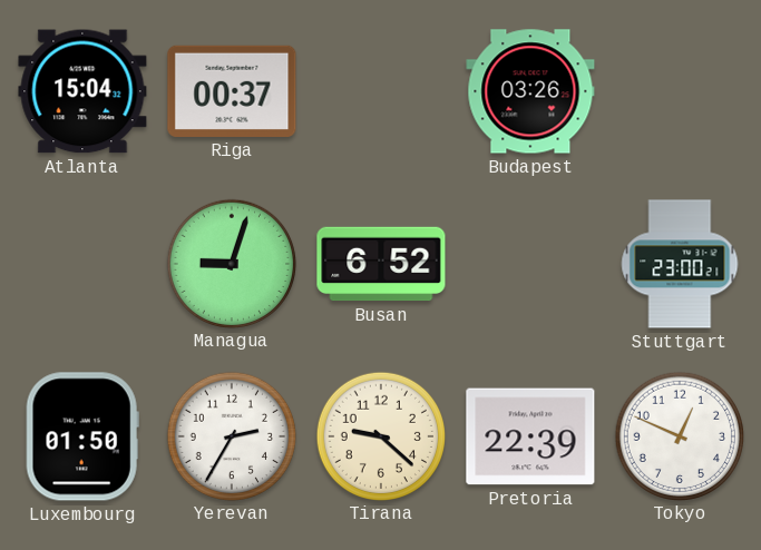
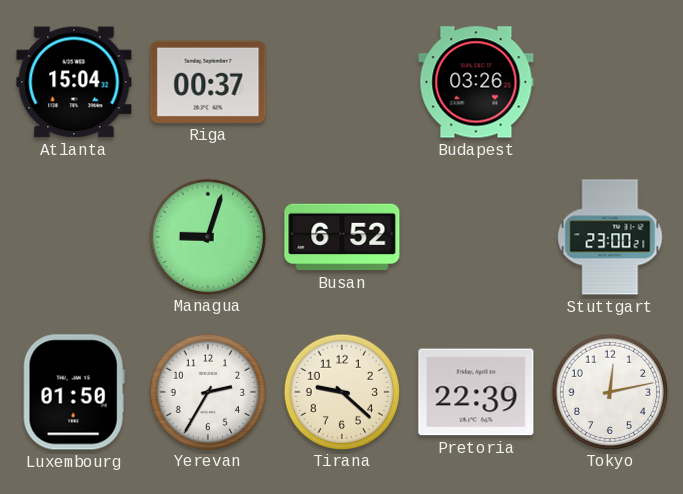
Tokyo: 12:49 -> 12:13 (609, 391)
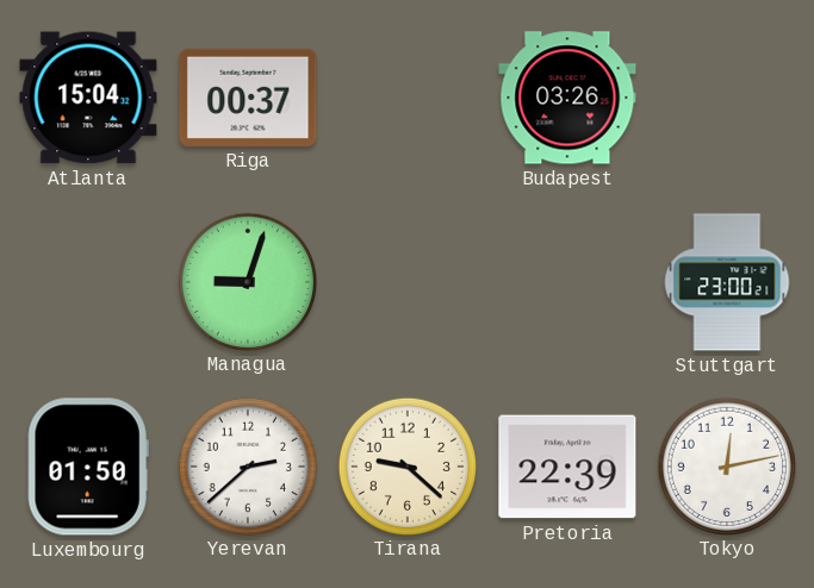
Busan: 6:52 -> none (342, 237)
Yerevan: 2:35 -> 2:38 (247, 465)
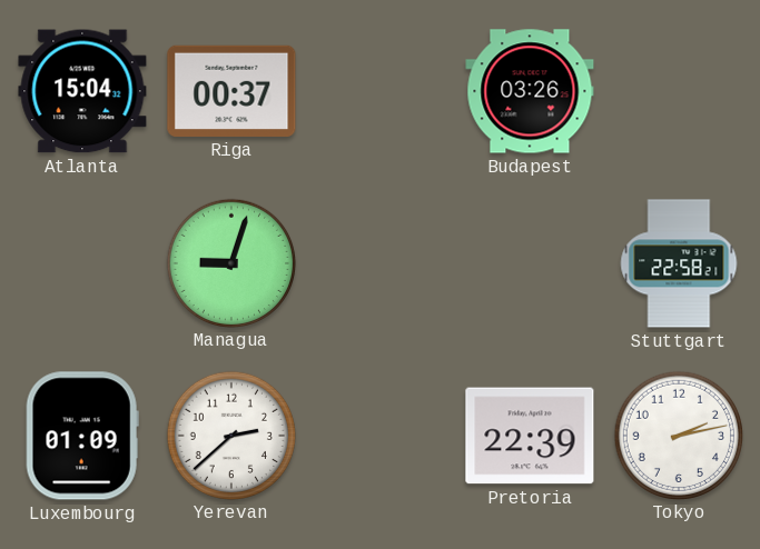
Stuttgart: 23:00 -> 22:58 (679, 263)
Luxembourg: 01:50 -> 01:09 (82, 436)
Tirana: 9:22 -> none (406, 465)
Tokyo: 12:13 -> 2:13 (678, 435)
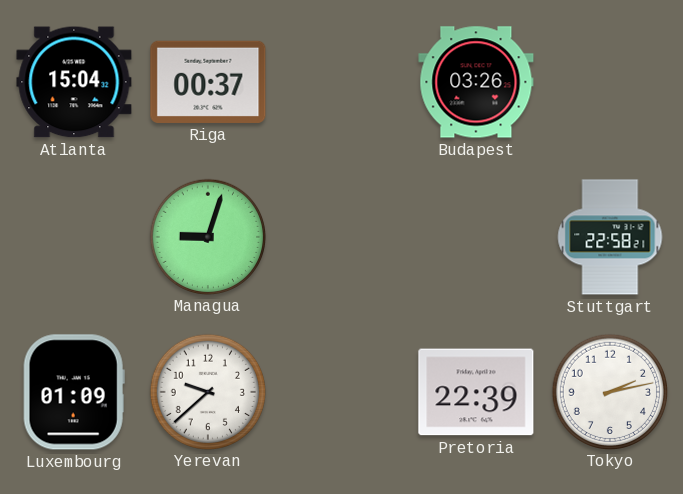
Yerevan: 2:38 -> 9:38 (207, 391)
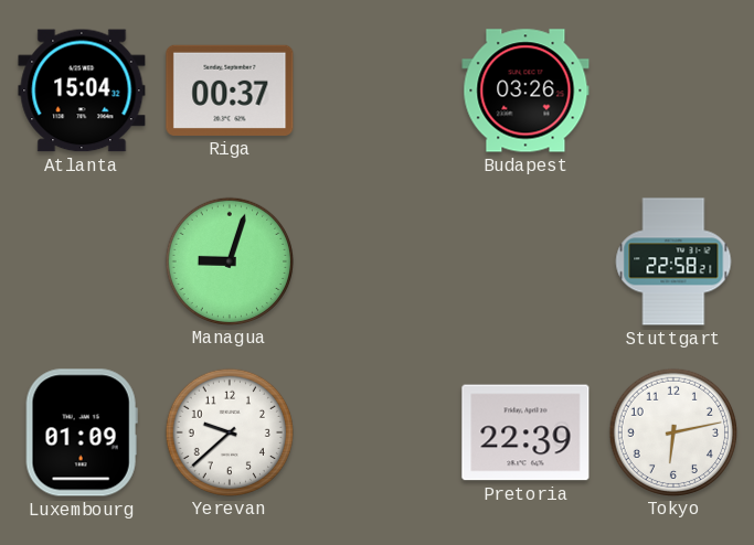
Tokyo: 2:13 -> 6:13 (672, 431)
